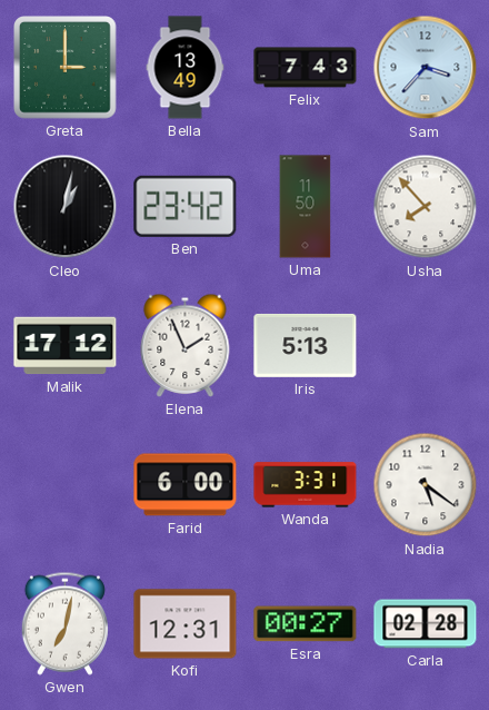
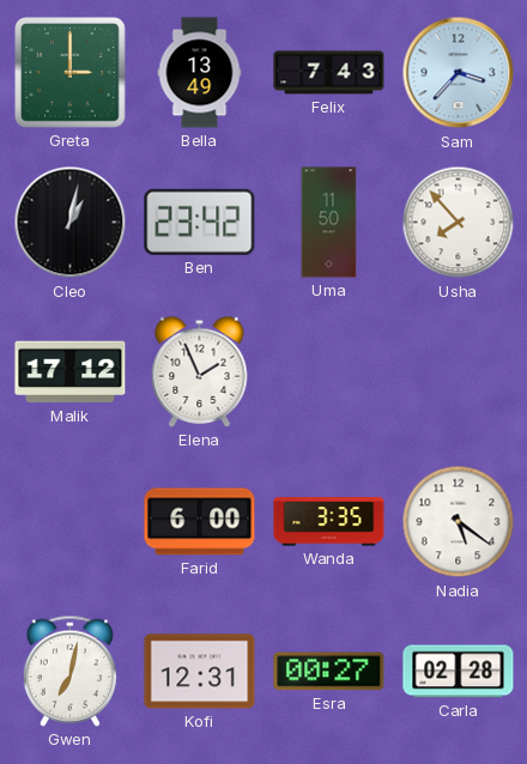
Iris: 5:13 -> none (306, 345)
Wanda: 3:31 -> 3:35 (329, 522)
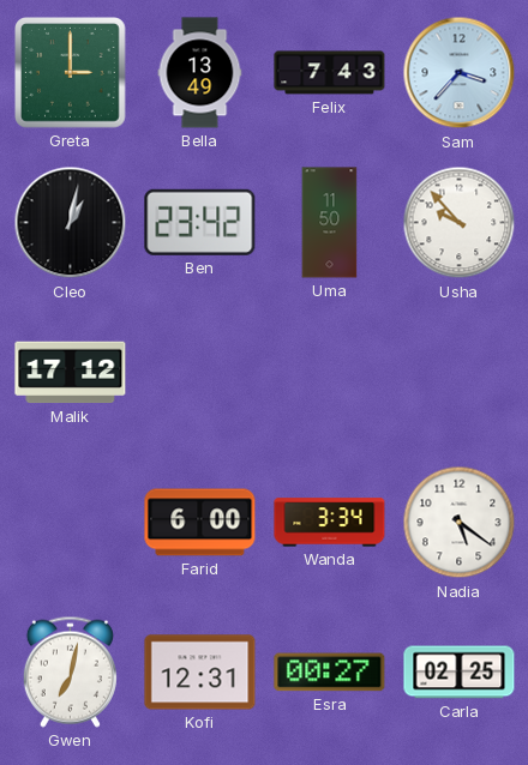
Usha: 7:53 -> 9:53 (460, 223)
Elena: 1:56 -> none (200, 371)
Wanda: 3:35 -> 3:34 (330, 523)
Carla: 02:28 -> 02:25 (460, 673)
